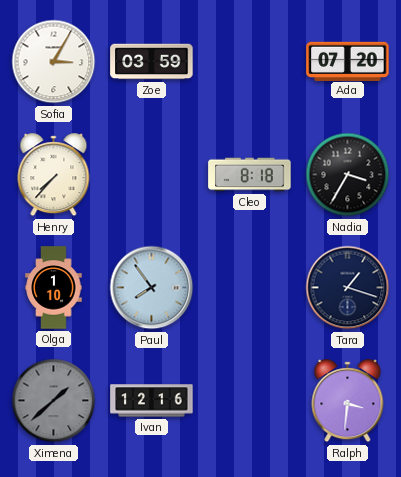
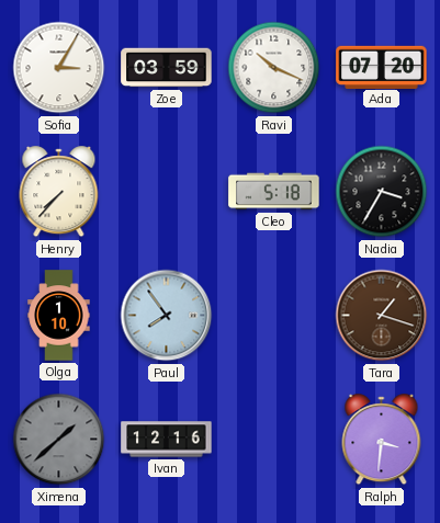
Ravi: none -> 10:19 (274, 68)
Cleo: 8:18 -> 5:18 (274, 192)
Tara dial: navy -> brown (382, 316)
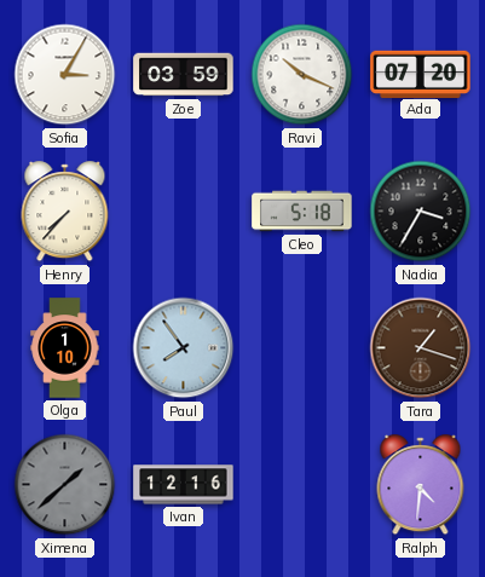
Ralph: 3:31 -> 4:31 (421, 485)
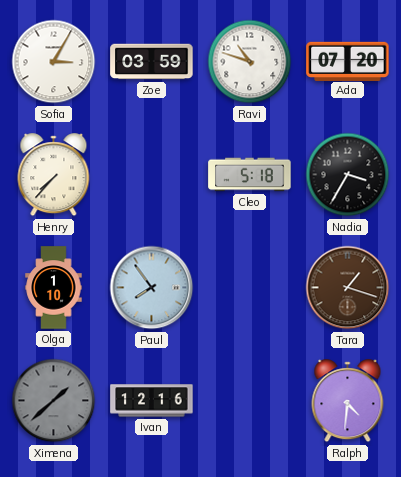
Ravi: 10:19 -> 10:48 (250, 62)
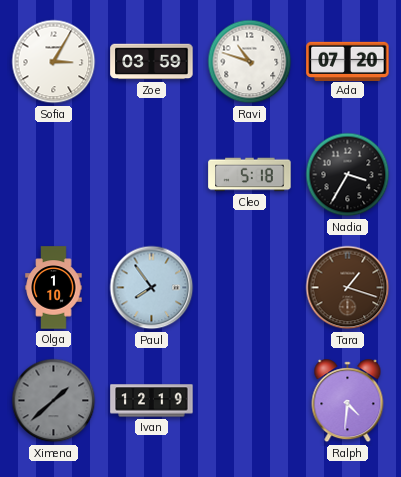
Henry: 7:37 -> none (54, 175)
Ivan: 12:16 -> 12:19 (152, 401)
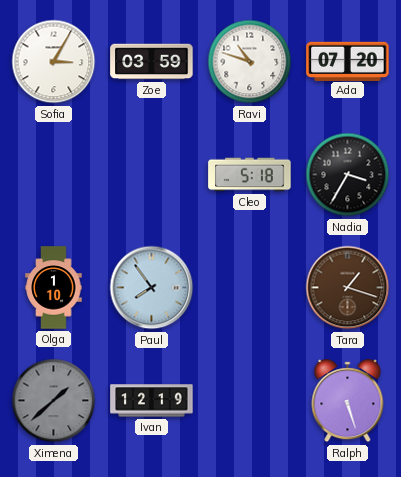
Ralph: 4:31 -> 5:27 (348, 401)
